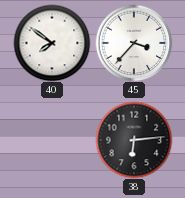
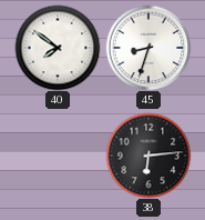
45: 3:37 -> 8:33 (148, 48)
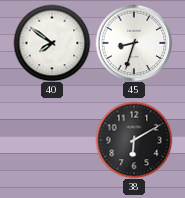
38: 6:14 -> 6:10 (134, 140)
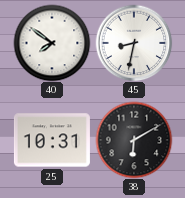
45: 8:33 -> 8:32 (134, 43)
25: none -> 10:31 (52, 140)
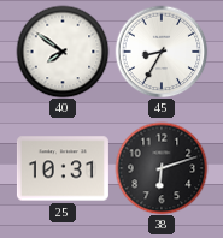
45: 8:32 -> 8:35 (162, 52)
38: 6:10 -> 6:12 (162, 168)
